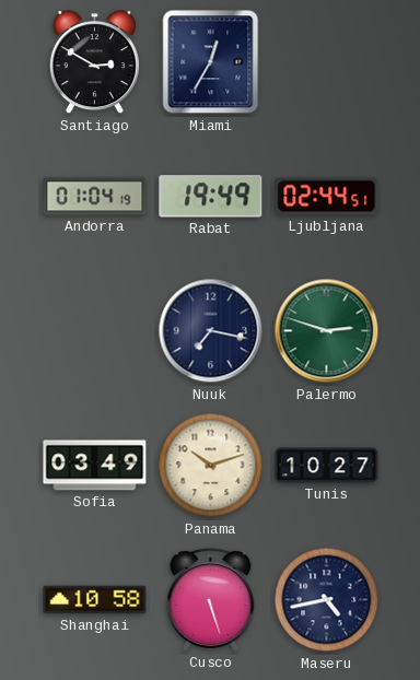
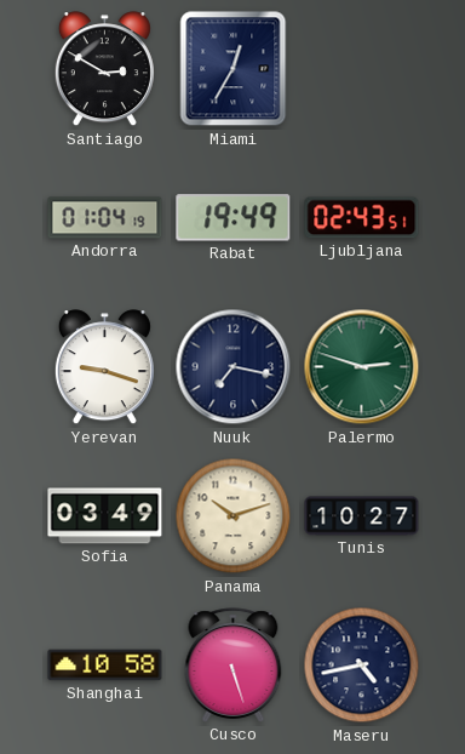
Ljubljana: 02:44 -> 02:43 (362, 218)
Yerevan: none -> 9:18 (104, 367)
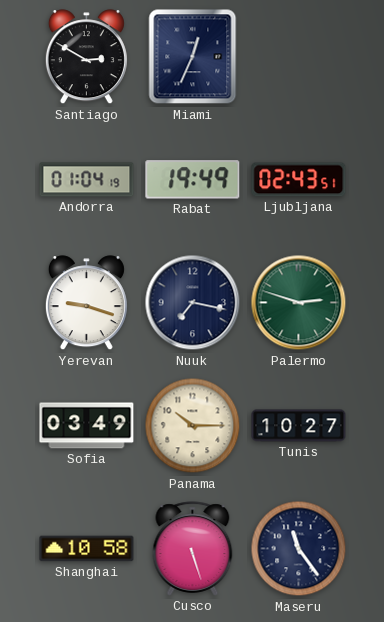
Miami: 12:35 -> 12:34 (193, 57)
Panama: 10:12 -> 10:15 (193, 426)
Maseru: 4:43 -> 11:24 (299, 549)
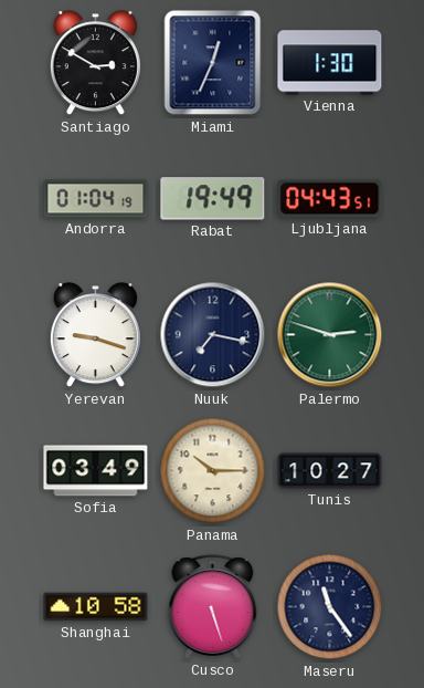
Vienna: none -> 1:30 (330, 63)
Ljubljana: 02:43 -> 04:43 (330, 199)
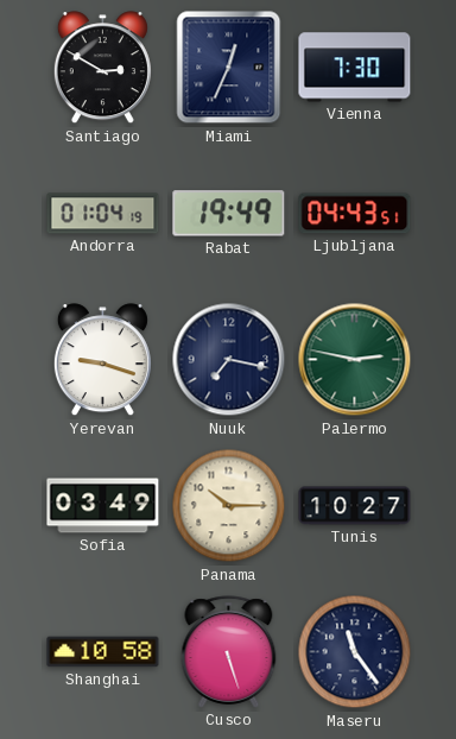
Vienna: 1:30 -> 7:30 (355, 68)
Palermo: 2:48 -> 2:47 (355, 360)
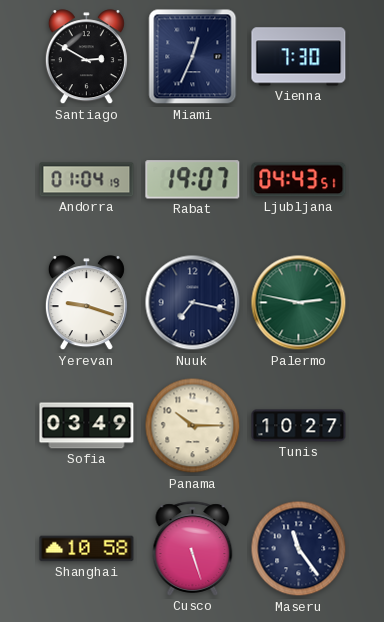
Rabat: 19:49 -> 19:07 (193, 180)
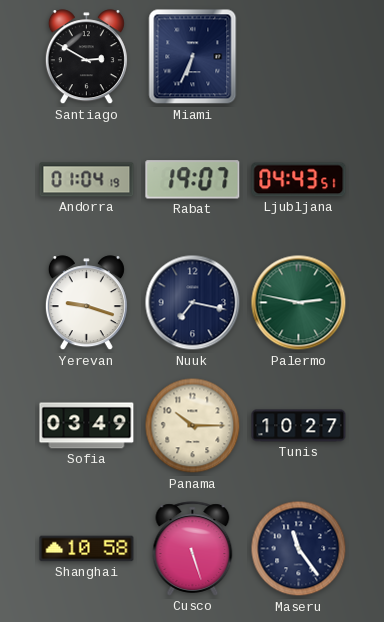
Miami: 12:34 -> 6:34 (193, 57)
Vienna: 7:30 -> none (299, 57)
